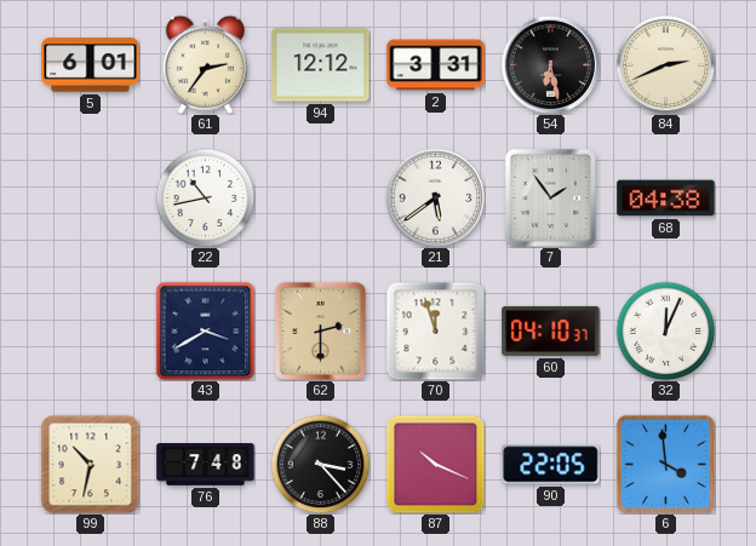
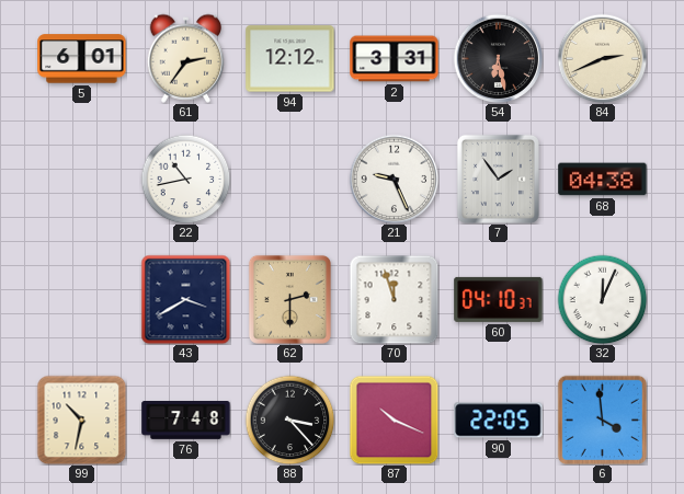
21: 5:39 -> 9:26 (394, 179)
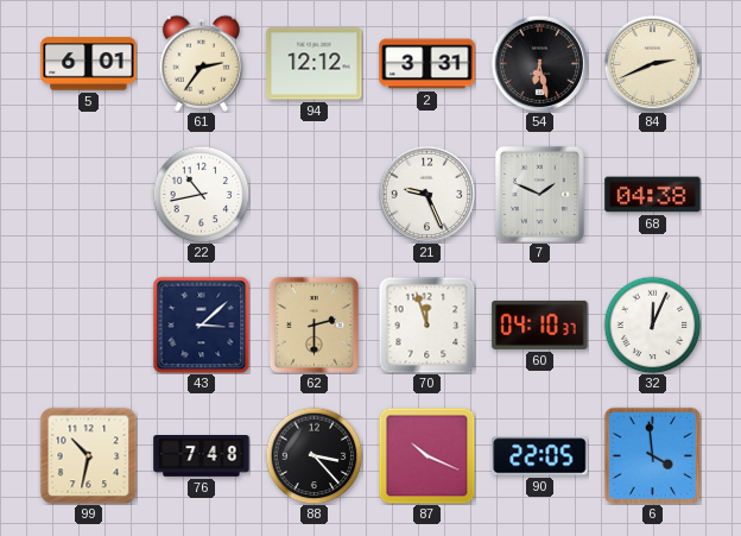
7: 1:54 -> 1:49 (539, 194)
43: 3:40 -> 3:08 (201, 324)
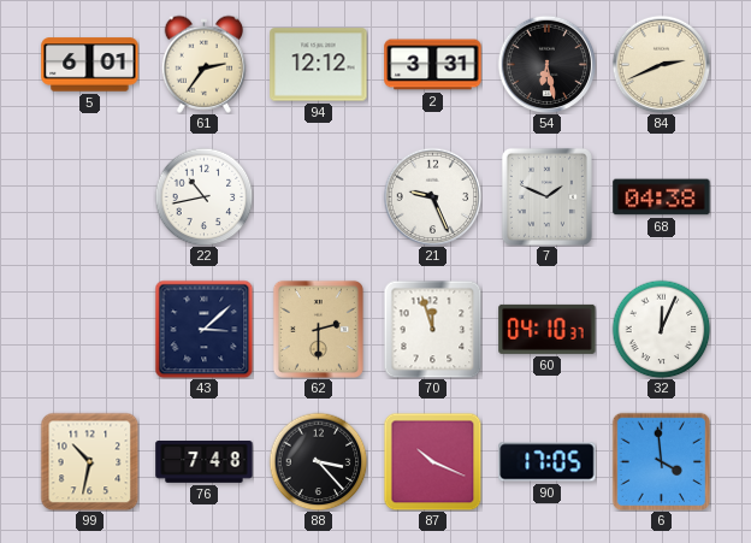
90: 22:05 -> 17:05 (548, 462)
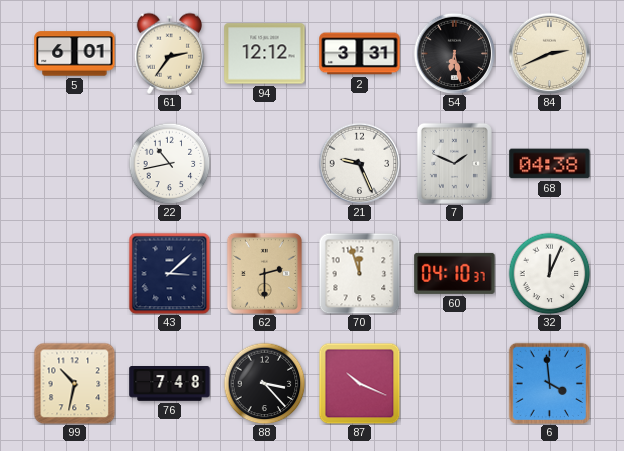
90: 17:05 -> none (548, 462)
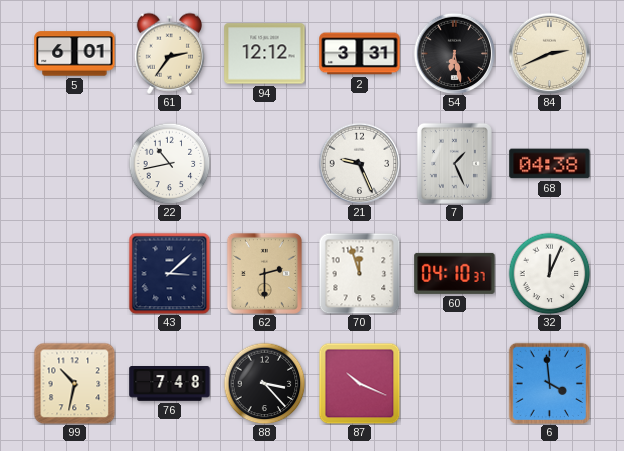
7: 1:49 -> 1:26 (454, 163)
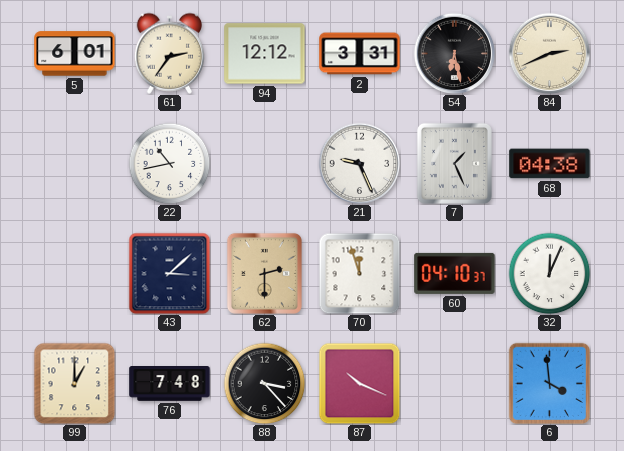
99: 10:32 -> 1:00 (74, 383)
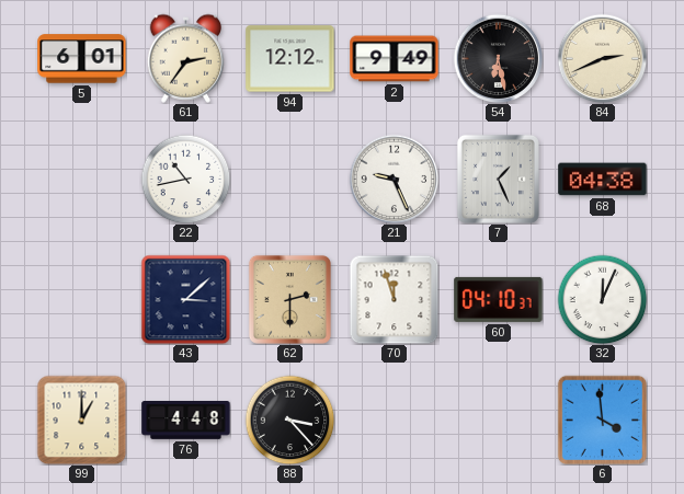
2: 3:31 -> 9:49 (395, 59)
76: 7:48 -> 4:48 (186, 421)
87: 10:19 -> none (359, 383)
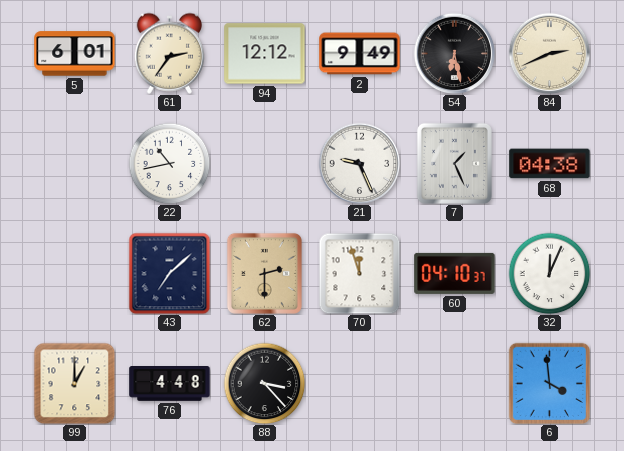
43: 3:08 -> 7:08 (169, 273)
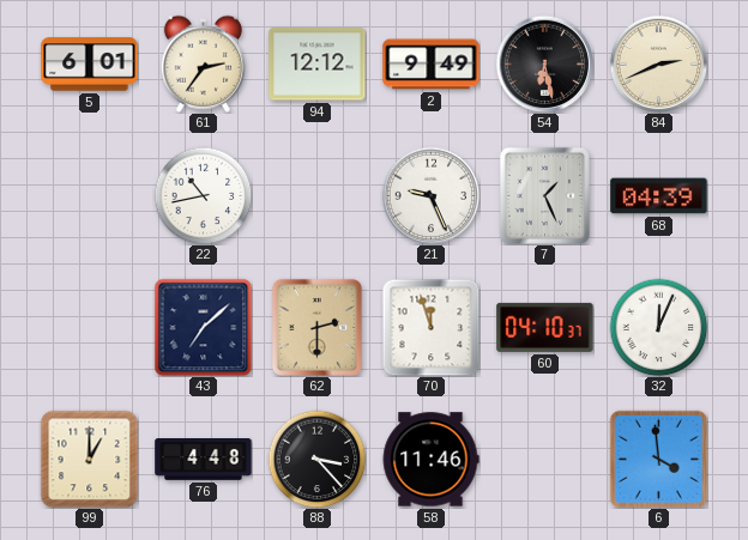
68: 04:38 -> 04:39 (659, 196)
58: none -> 11:46 (430, 460)
